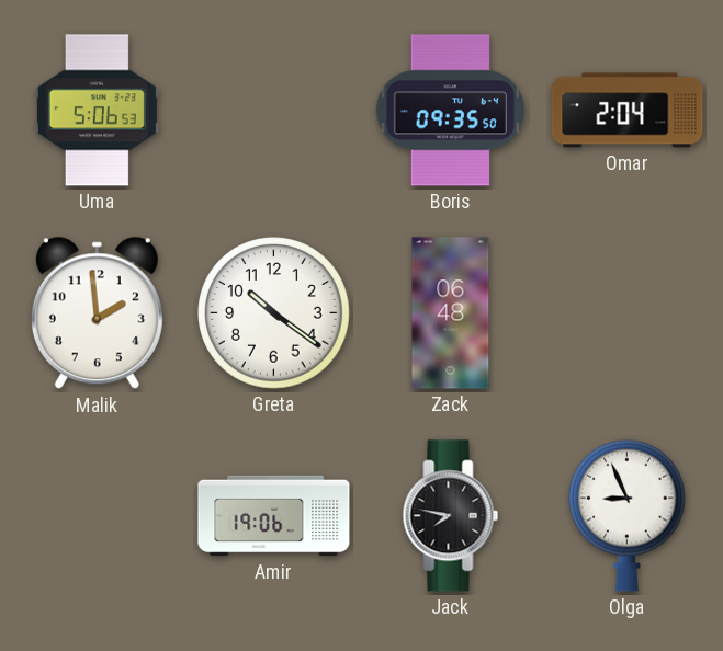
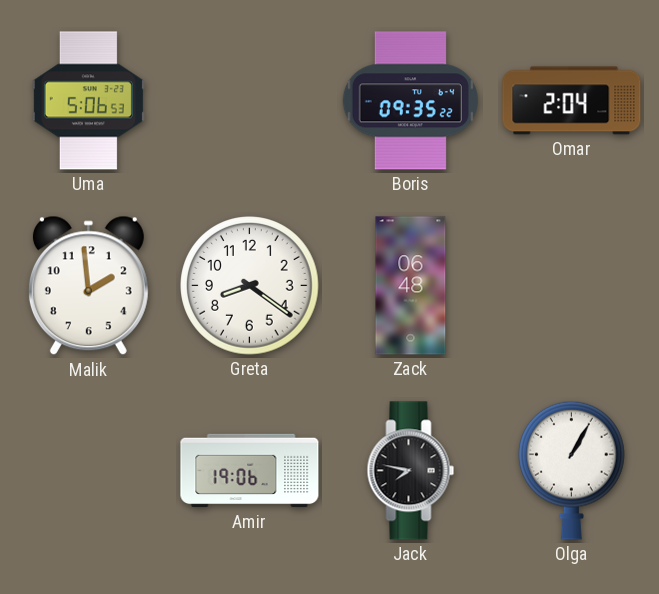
Boris: 09:35:50 -> 09:35:22 (410, 101)
Greta: 10:21 -> 8:21 (250, 286)
Olga: 8:56 -> 1:05 (572, 470)
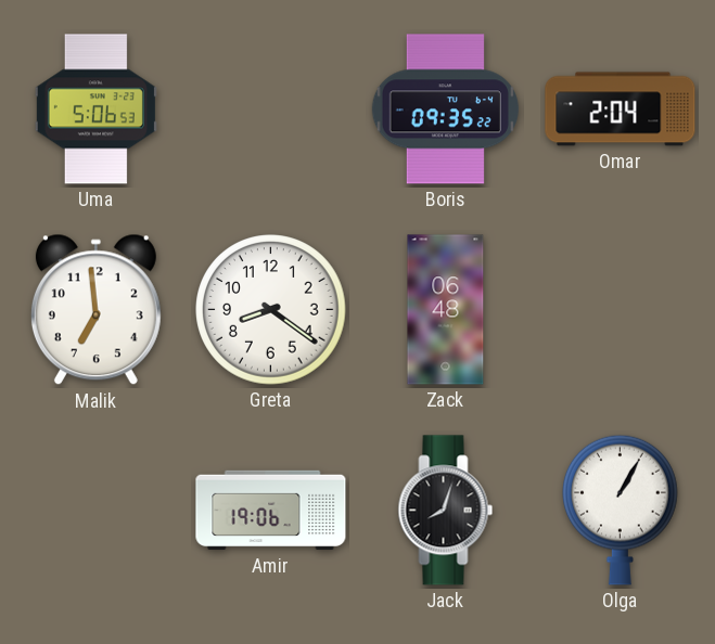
Malik: 1:59 -> 6:59 (95, 310)
Jack: 7:47 -> 8:03 (446, 511)
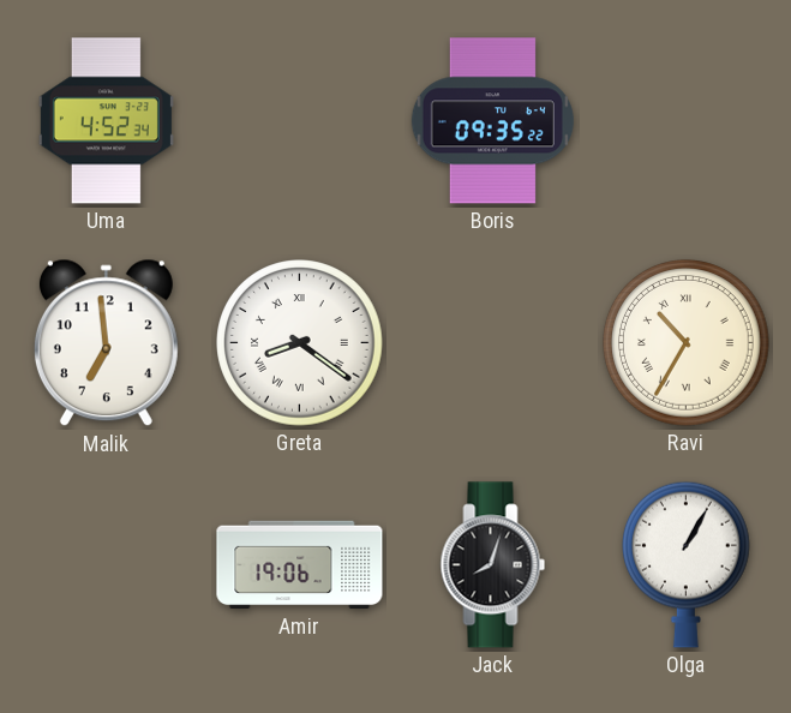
Uma: 5:06 -> 4:52 (106, 121)
Omar: 2:04 -> none (621, 110)
Greta numerals: Arabic -> Roman (300, 343)
Zack: 06:48 -> none (446, 310)
Ravi: none -> 10:35 (687, 343)
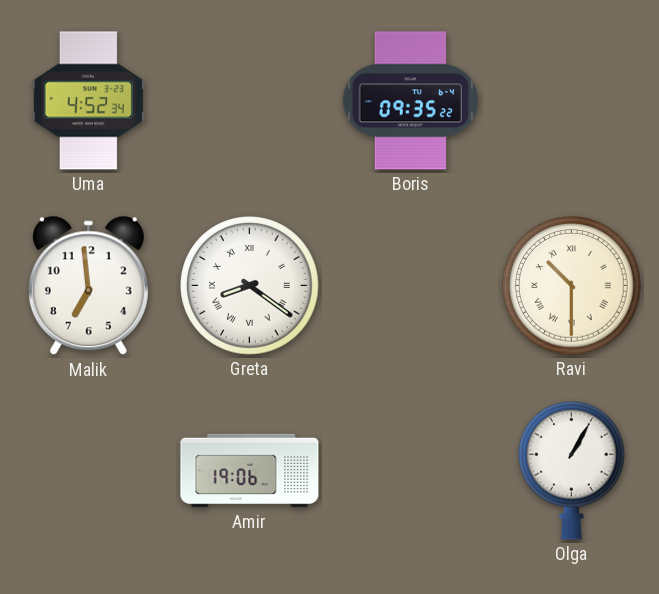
Ravi: 10:35 -> 10:30 (572, 286)
Jack: 8:03 -> none (493, 565)
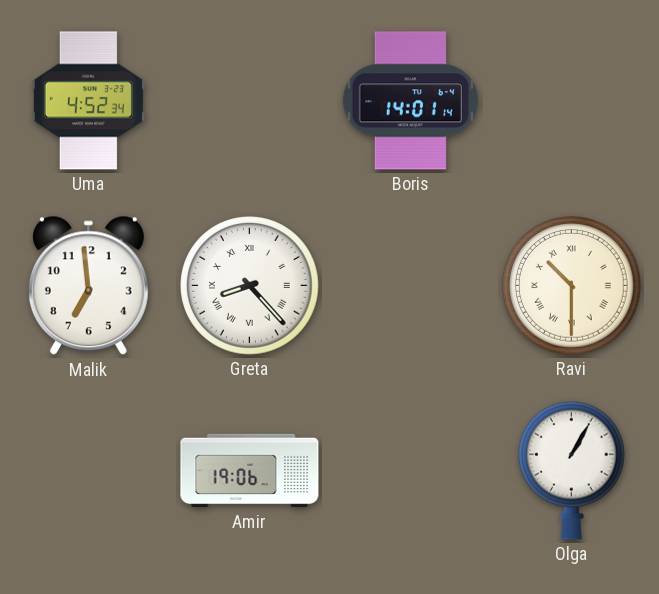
Boris: 09:35 -> 14:01 (410, 101)
Greta: 8:21 -> 8:23 (250, 286)
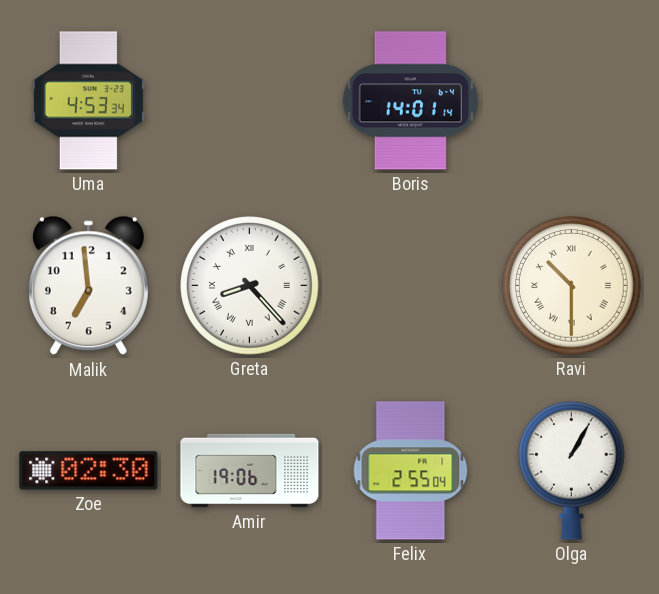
Uma: 4:52 -> 4:53 (88, 101)
Zoe: none -> 02:30 (89, 471)
Felix: none -> 2:55 (411, 471)
